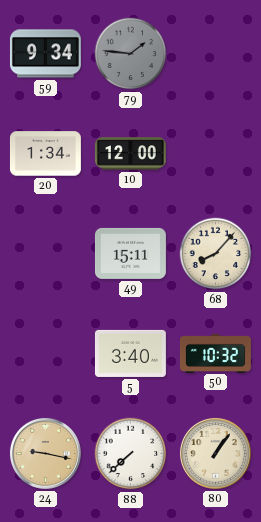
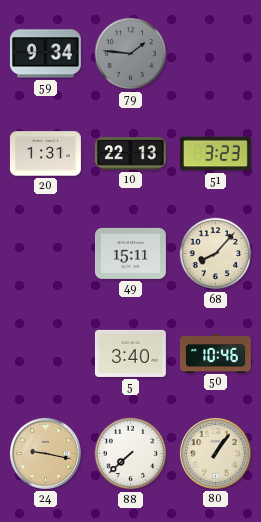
20: 1:34 -> 1:31 (45, 154)
10: 12:00 -> 22:13 (130, 154)
51: none -> 3:23 (215, 154)
50: 10:32 -> 10:46 (215, 353)
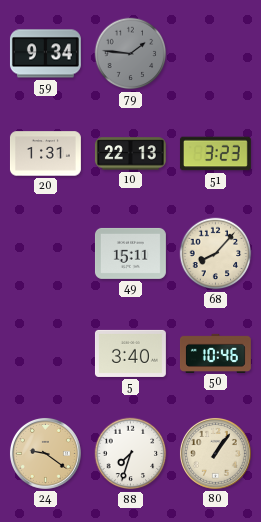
24: 9:17 -> 9:21 (45, 453)
88: 7:38 -> 7:33 (131, 454)
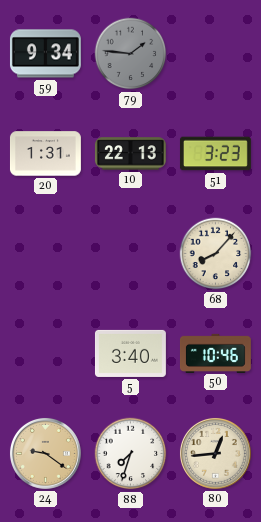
49: 15:11 -> none (130, 253)
80: 1:06 -> 12:44 (215, 453)
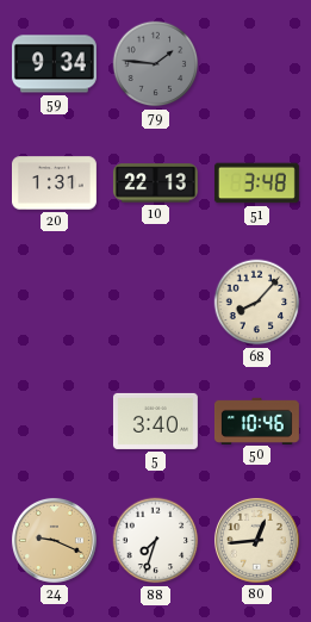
51: 3:23 -> 3:48 (256, 184)
24: 9:21 -> 9:19 (54, 540)
